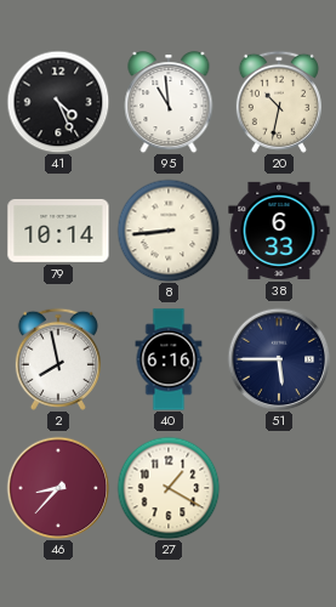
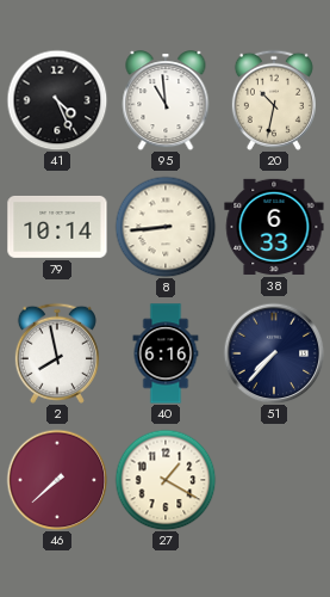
51: 5:45 -> 7:37 (274, 353)
46: 8:37 -> 7:38 (57, 480)
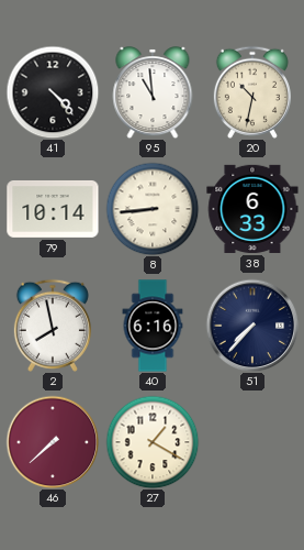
41: 4:26 -> 4:23 (53, 92)
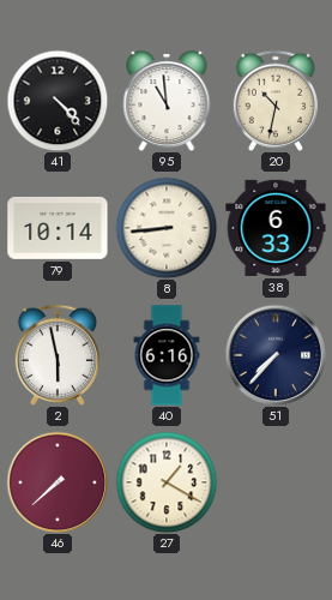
2: 7:58 -> 5:58 (58, 355)
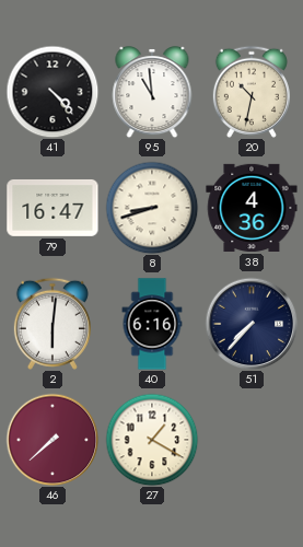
79: 10:14 -> 16:47 (53, 208)
8: 8:44 -> 8:42 (152, 208)
38: 6:33 -> 4:36 (252, 208)
2: 5:58 -> 6:01 (53, 324)
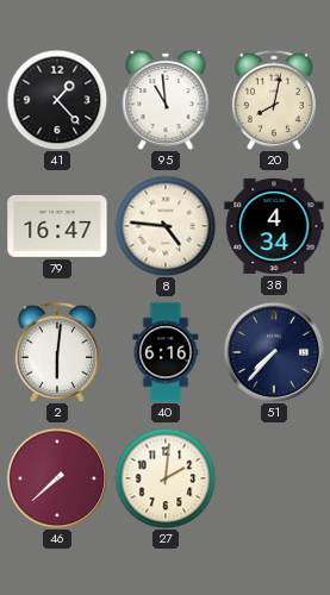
41: 4:23 -> 1:23 (57, 100)
20: 10:32 -> 8:02 (274, 100)
8: 8:42 -> 4:46 (166, 226)
38: 4:36 -> 4:34 (274, 226)
27: 1:20 -> 2:01 (166, 478)
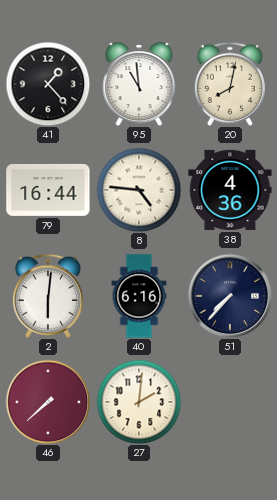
79: 16:47 -> 16:44 (48, 190)
38: 4:34 -> 4:36 (230, 190)
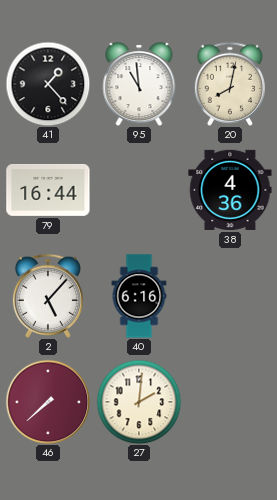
8: 4:46 -> none (139, 190)
2: 6:01 -> 5:07 (48, 296)
51: 7:37 -> none (230, 296)
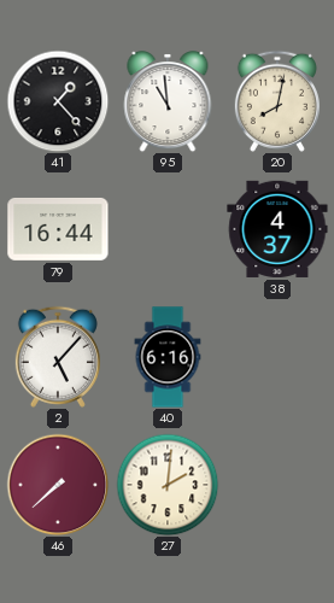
38: 4:36 -> 4:37 (277, 229)
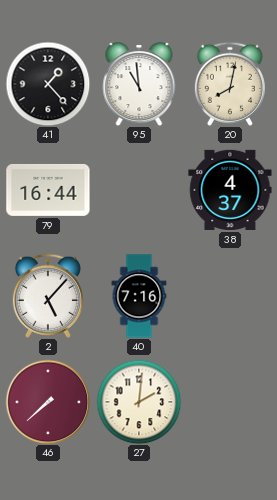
40: 6:16 -> 7:16 (139, 296)
